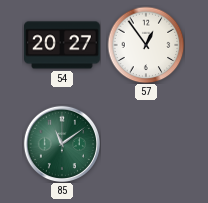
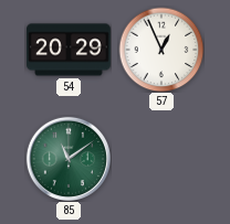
54: 20:27 -> 20:29 (69, 50)
57: 12:54 -> 12:56 (161, 50)
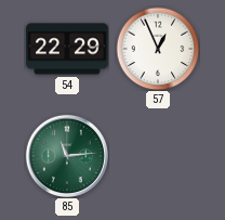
54: 20:29 -> 22:29 (67, 49)
85: 11:09 -> 11:14 (66, 155)
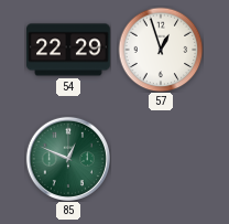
57: 12:56 -> 12:57 (161, 50)
85: 11:14 -> 12:49 (67, 158)
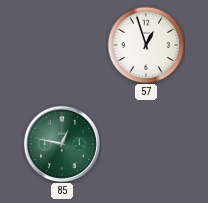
54: 22:29 -> none (68, 50)
85: 12:49 -> 12:47 (61, 143)
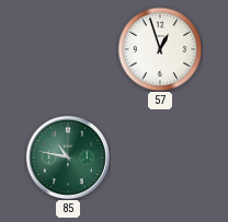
85: 12:47 -> 10:47 (67, 156)
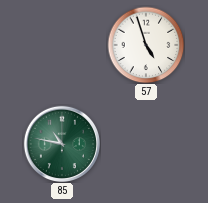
57: 12:57 -> 4:57 (146, 45)
